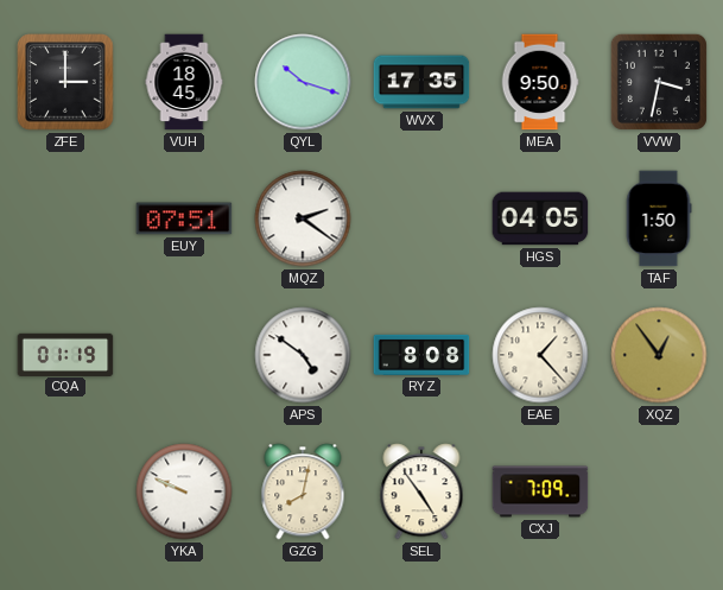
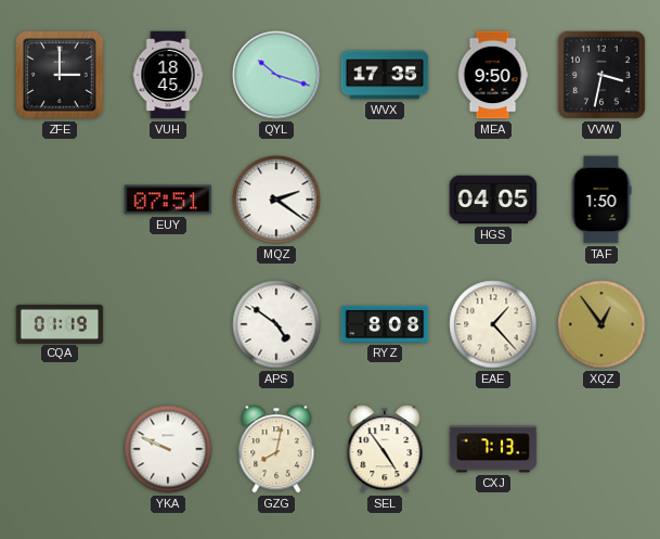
CXJ: 7:09 -> 7:13 (493, 449)
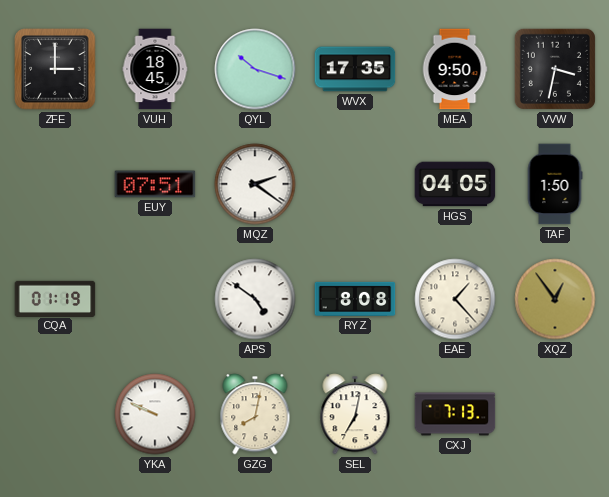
SEL: 4:54 -> 7:02 (355, 414)
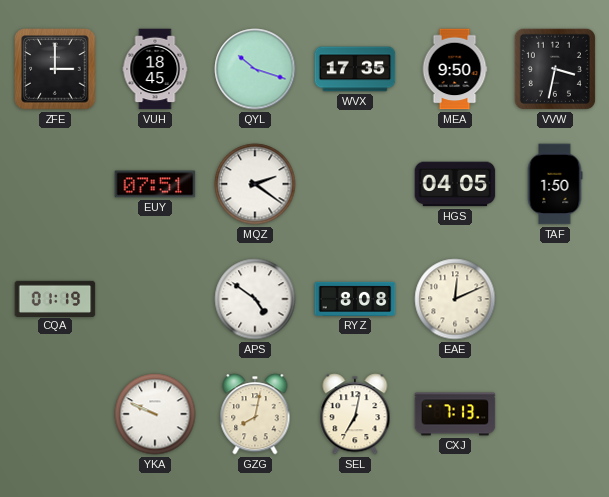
EAE: 1:23 -> 12:11 (455, 299)
XQZ: 12:54 -> none (555, 299)
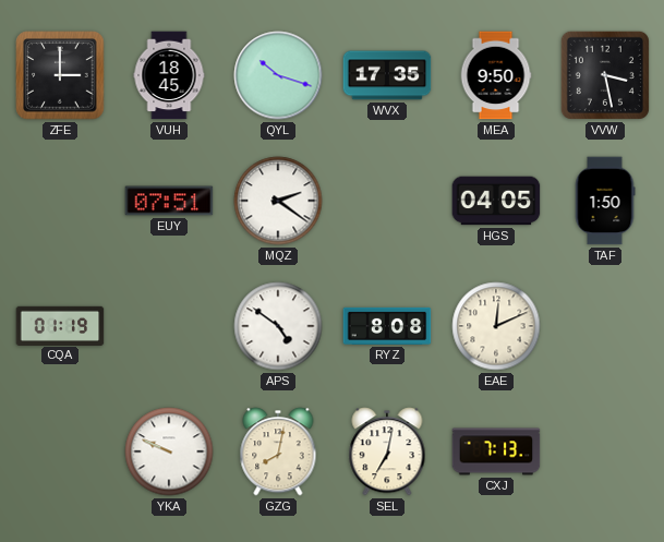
VVW: 3:32 -> 3:28 (605, 75)
